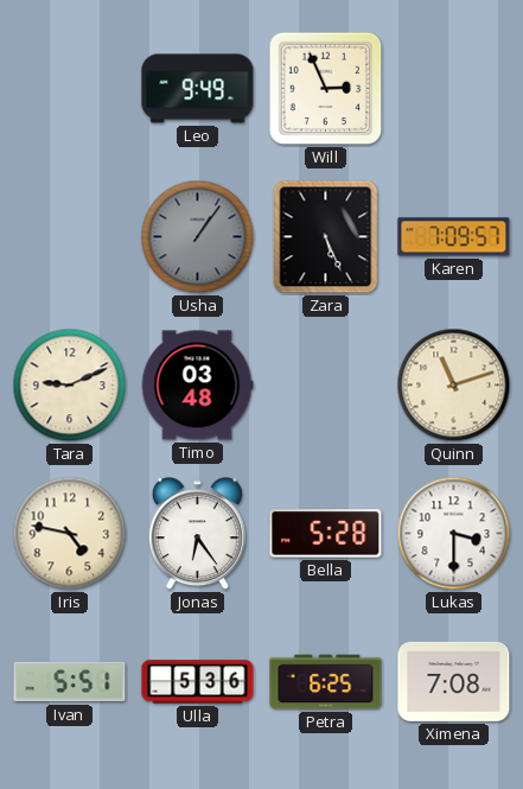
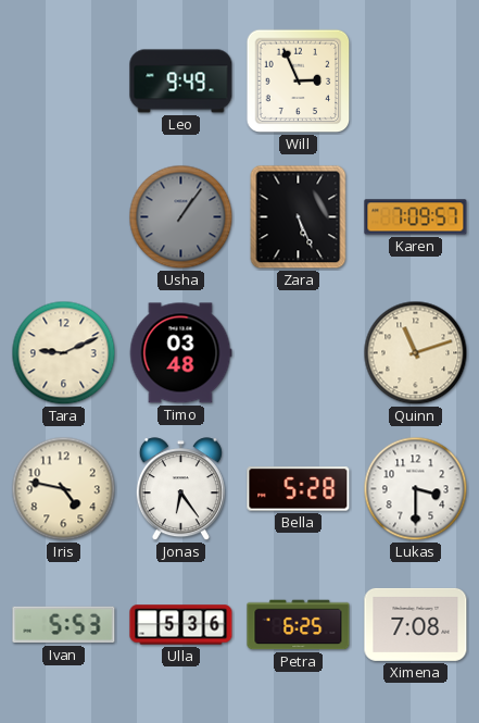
Ivan: 5:51 -> 5:53 (64, 625)
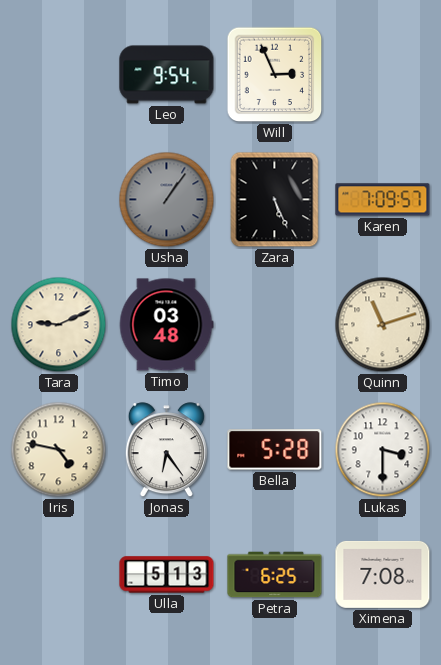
Leo: 9:49 -> 9:54 (167, 75)
Ivan: 5:53 -> none (64, 625)
Ulla: 5:36 -> 5:13 (167, 575)
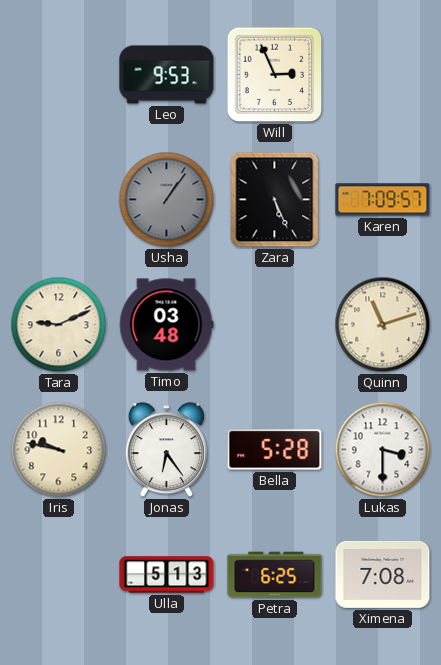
Leo: 9:54 -> 9:53 (167, 75)
Iris: 4:47 -> 9:47 (59, 450)
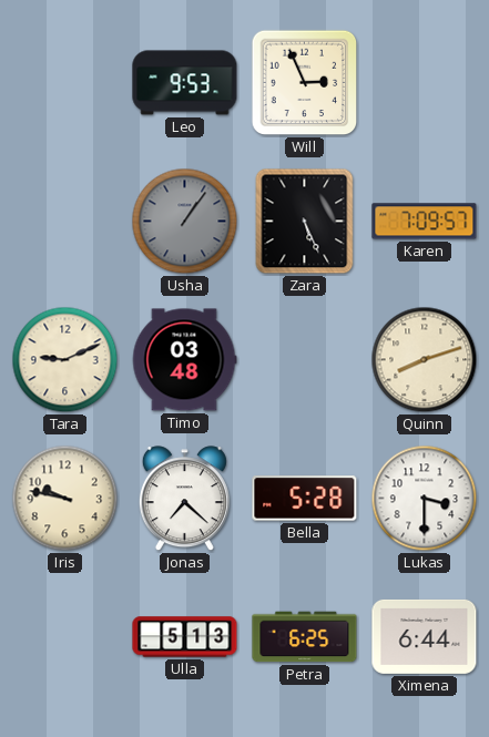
Quinn: 11:12 -> 8:12 (425, 360)
Jonas: 6:24 -> 7:22 (184, 499)
Ximena: 7:08 -> 6:44 (425, 636)
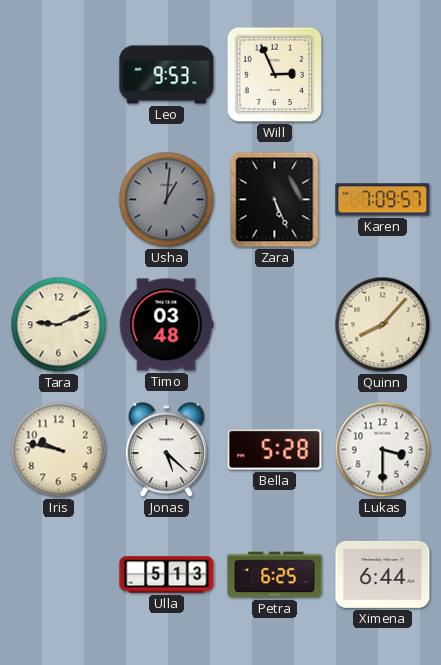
Usha: 1:06 -> 1:01 (167, 200)
Quinn: 8:12 -> 8:07 (383, 325)
Jonas: 7:22 -> 5:22 (166, 450)
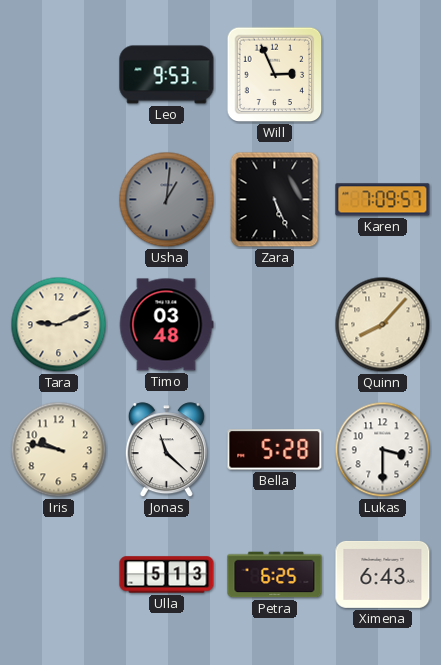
Jonas: 5:22 -> 11:22 (166, 450)
Ximena: 6:44 -> 6:43 (383, 574)
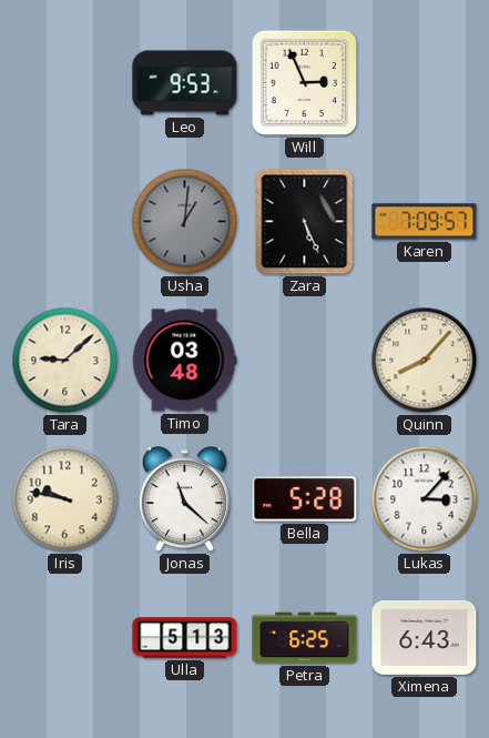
Tara: 9:11 -> 9:08 (65, 361)
Lukas: 3:30 -> 3:07 (425, 499)
